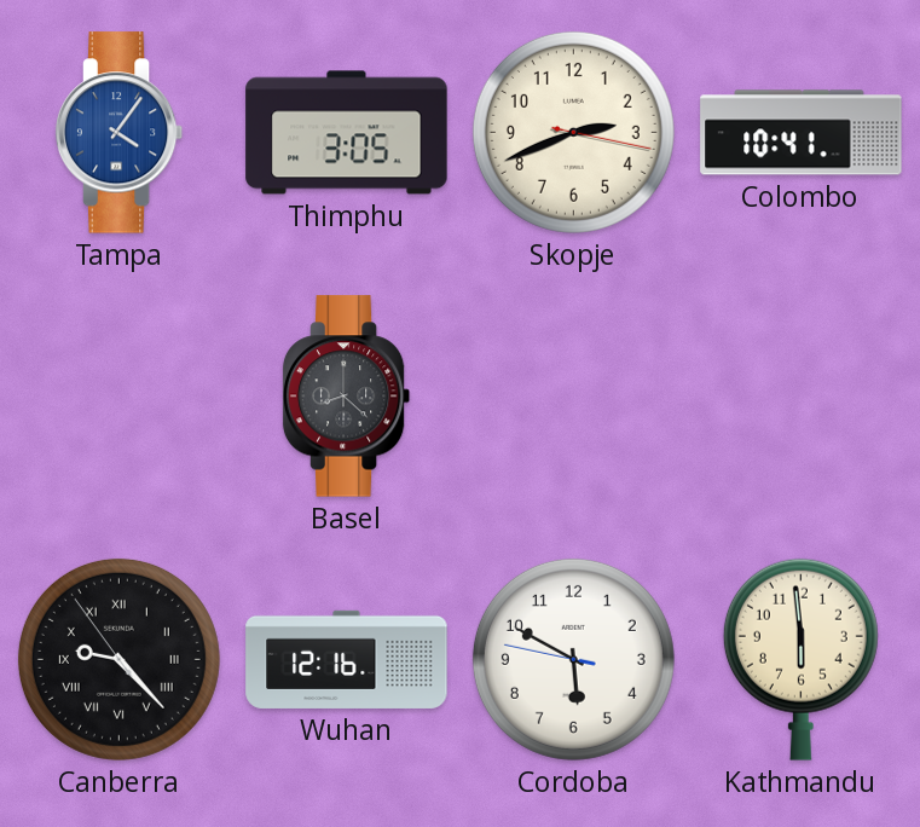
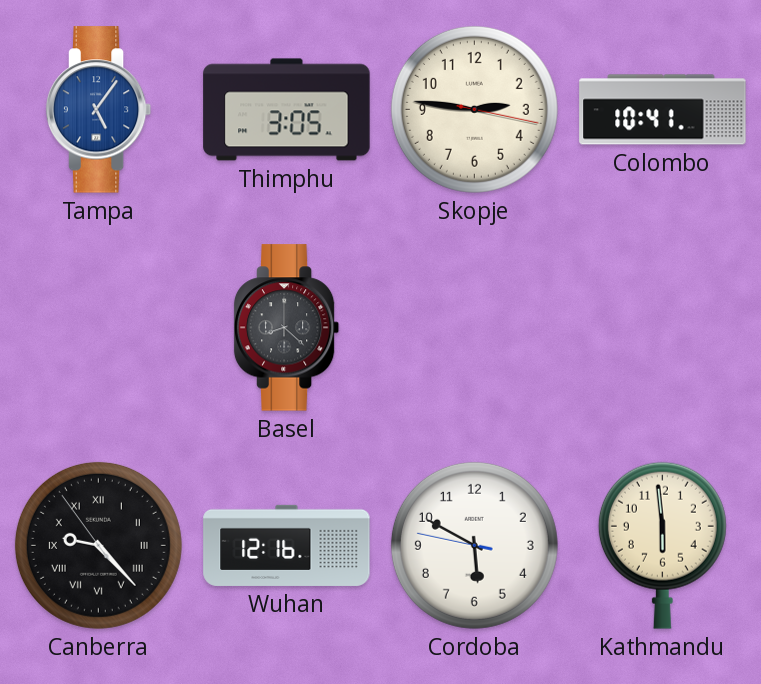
Tampa: 4:06 -> 5:06 (99, 110)
Skopje: 2:41 -> 2:46 (474, 109)
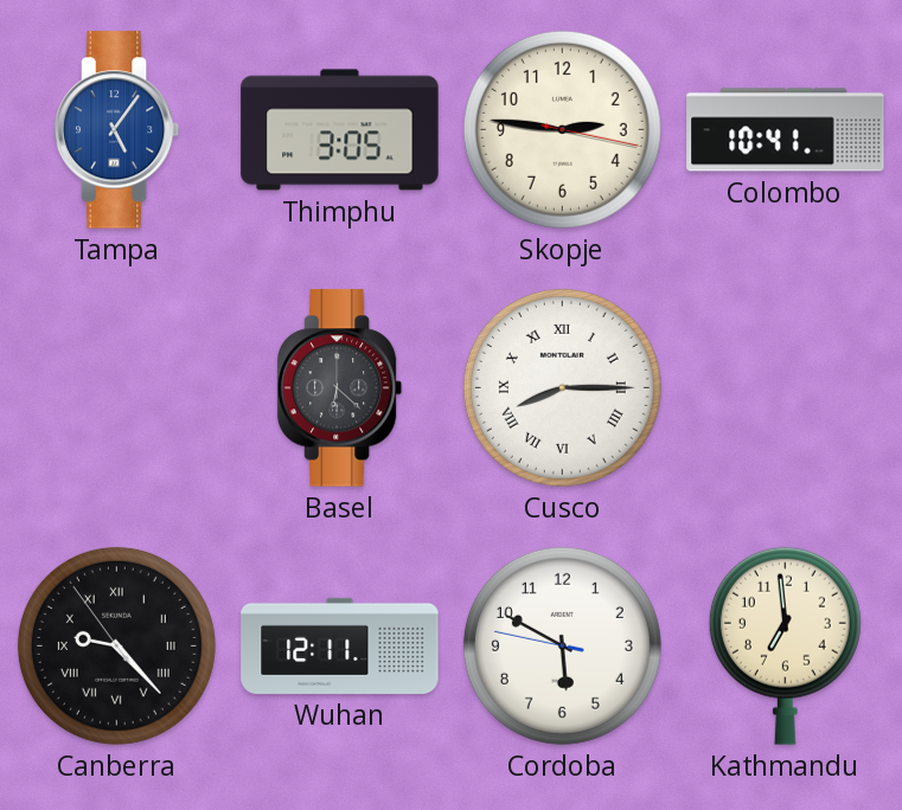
Basel: 8:22 -> 6:22 (340, 388)
Cusco: none -> 8:15 (562, 387)
Wuhan: 12:16 -> 12:11 (340, 645)
Kathmandu: 5:59 -> 6:59 (785, 645)
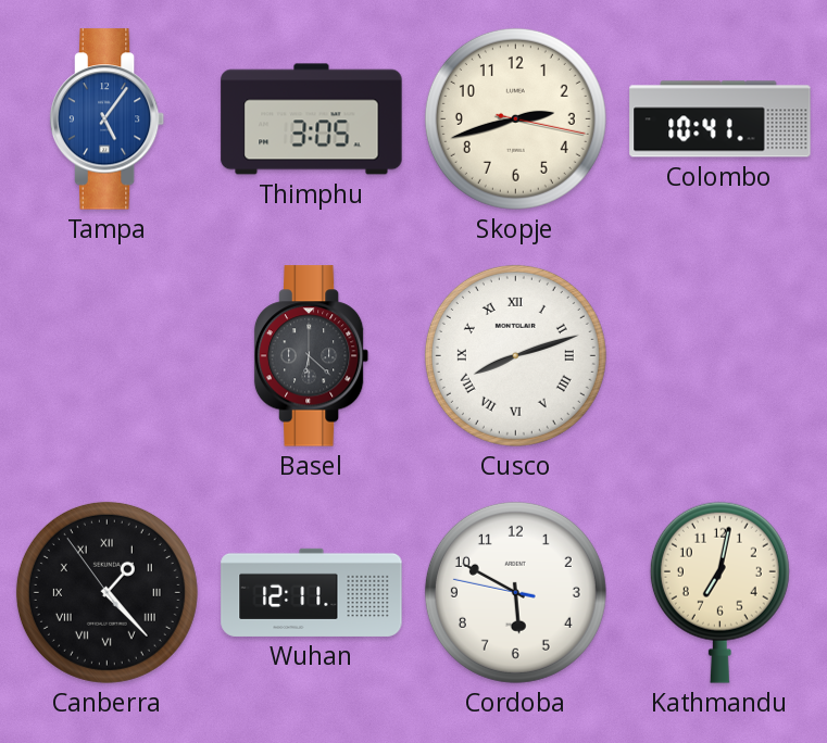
Skopje: 2:46 -> 2:42 (515, 118)
Cusco: 8:15 -> 8:12 (515, 355)
Canberra: 9:22 -> 1:22 (106, 592)
Kathmandu: 6:59 -> 7:02 (719, 592)
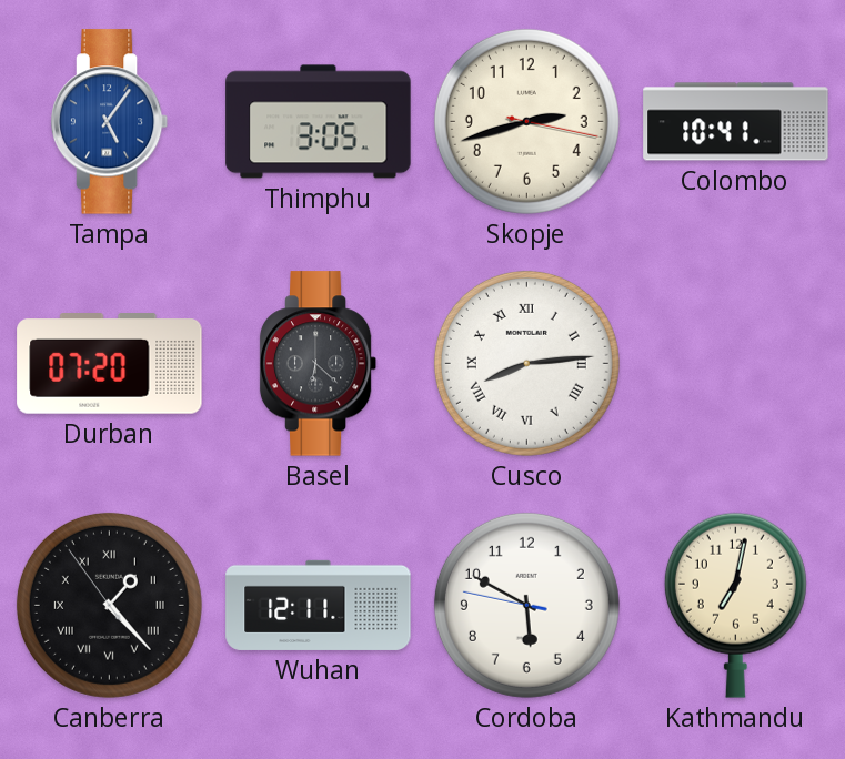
Durban: none -> 07:20 (110, 364)
Cusco: 8:12 -> 8:14 (526, 363)
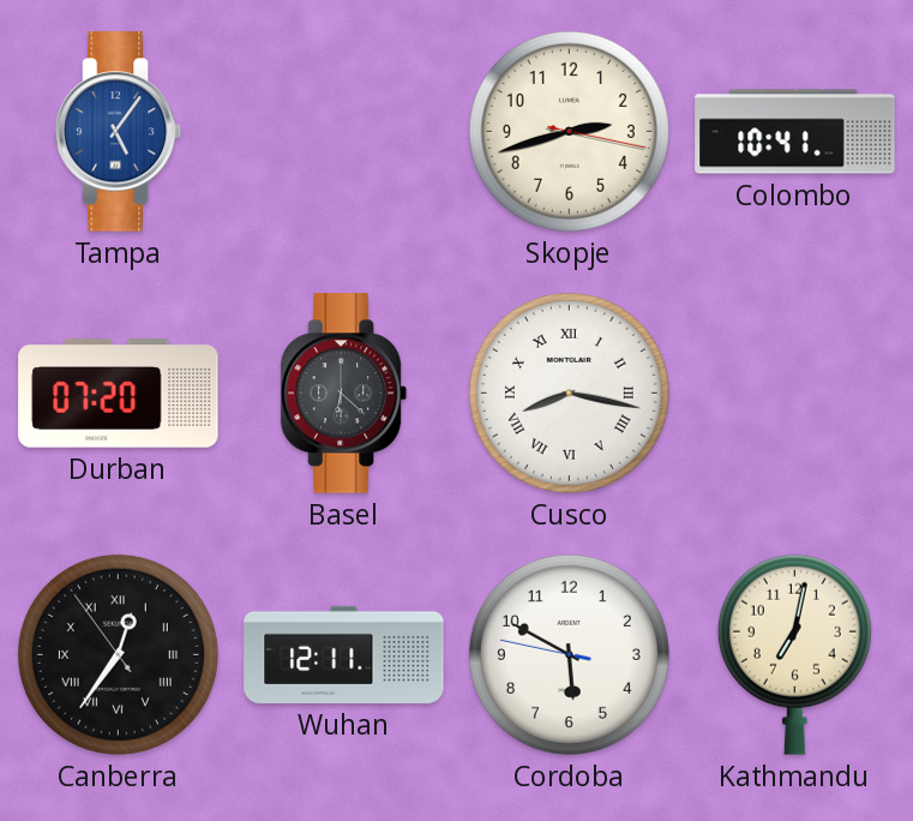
Thimphu: 3:05 -> none (319, 122)
Cusco: 8:14 -> 8:17 (569, 392)
Canberra: 1:22 -> 12:35 (118, 654)
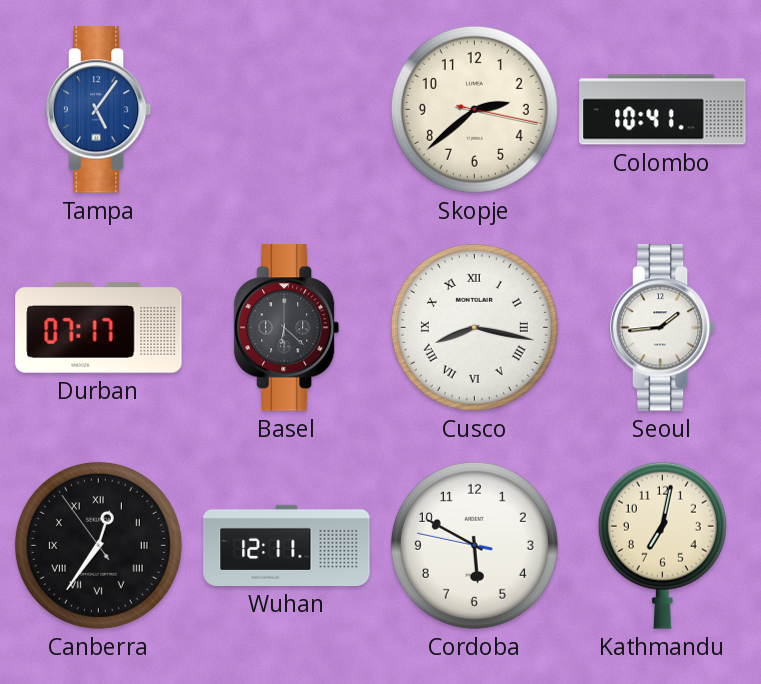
Skopje: 2:42 -> 2:38 (474, 109)
Durban: 07:20 -> 07:17 (99, 328)
Seoul: none -> 1:44 (663, 328)
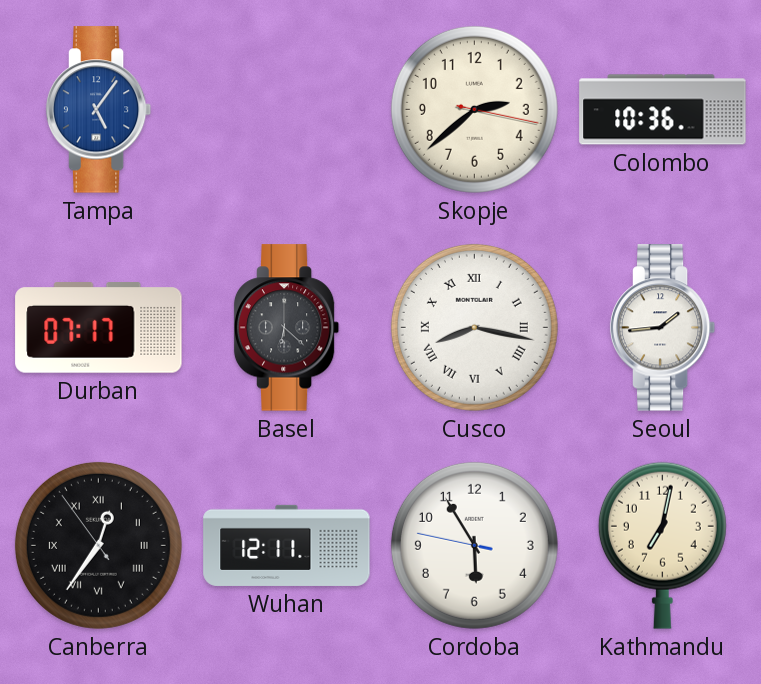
Colombo: 10:41 -> 10:36 (663, 110)
Cordoba: 5:49 -> 5:54 (474, 545)
